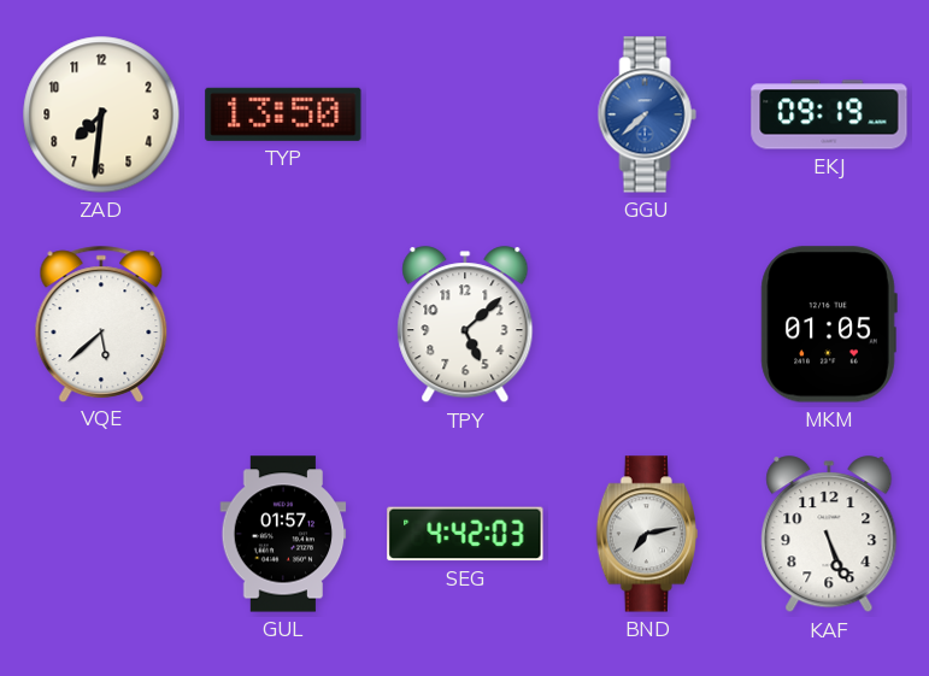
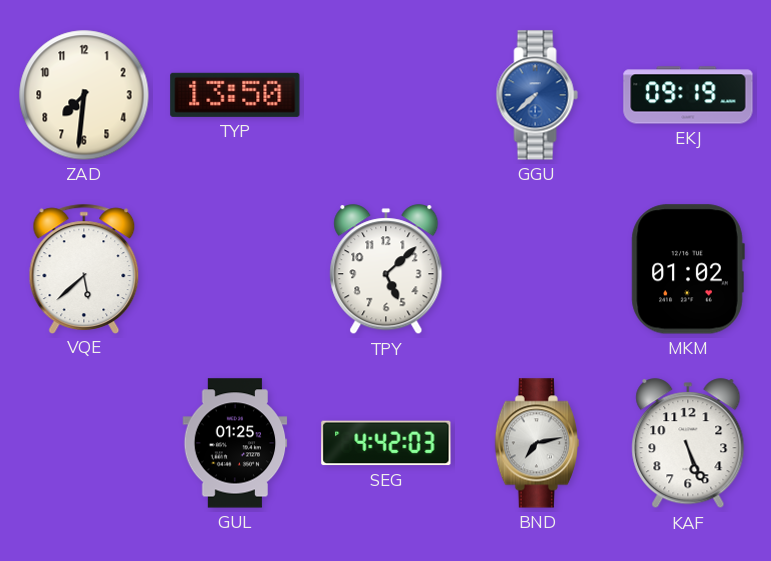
MKM: 01:05 -> 01:02 (688, 269)
GUL: 01:57 -> 01:25 (235, 443)
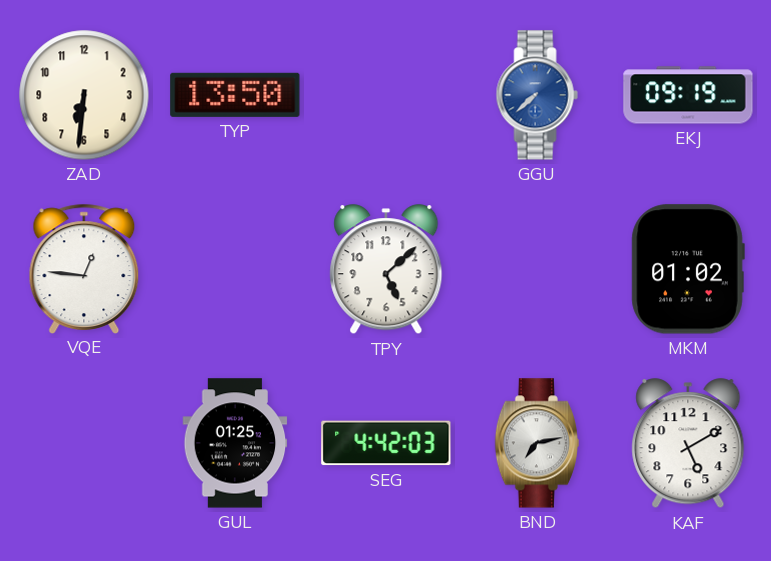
ZAD: 7:31 -> 6:31 (84, 95)
VQE: 5:38 -> 12:46 (84, 268)
KAF: 5:26 -> 5:10 (688, 444)
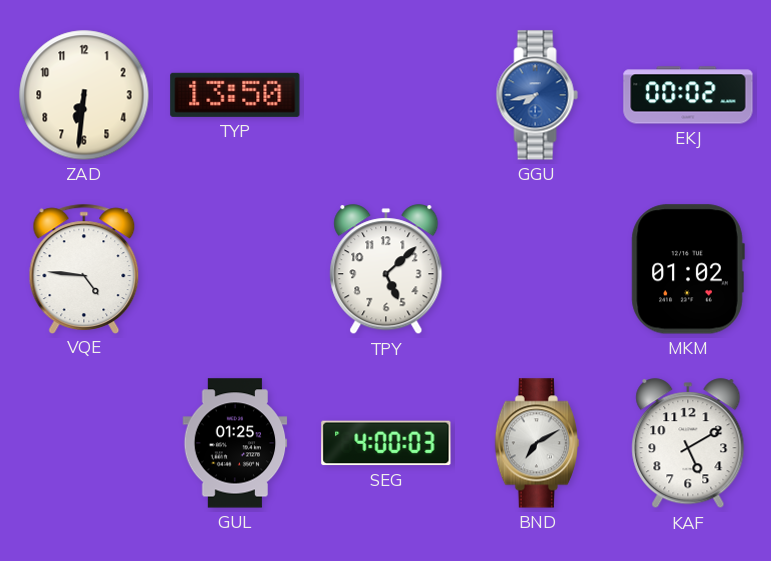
GGU: 7:38 -> 7:43 (537, 95)
EKJ: 09:19 -> 00:02 (688, 95)
VQE: 12:46 -> 4:46 (84, 268)
SEG: 4:42 -> 4:00 (386, 443)
BND: 7:13 -> 7:10 (537, 443)
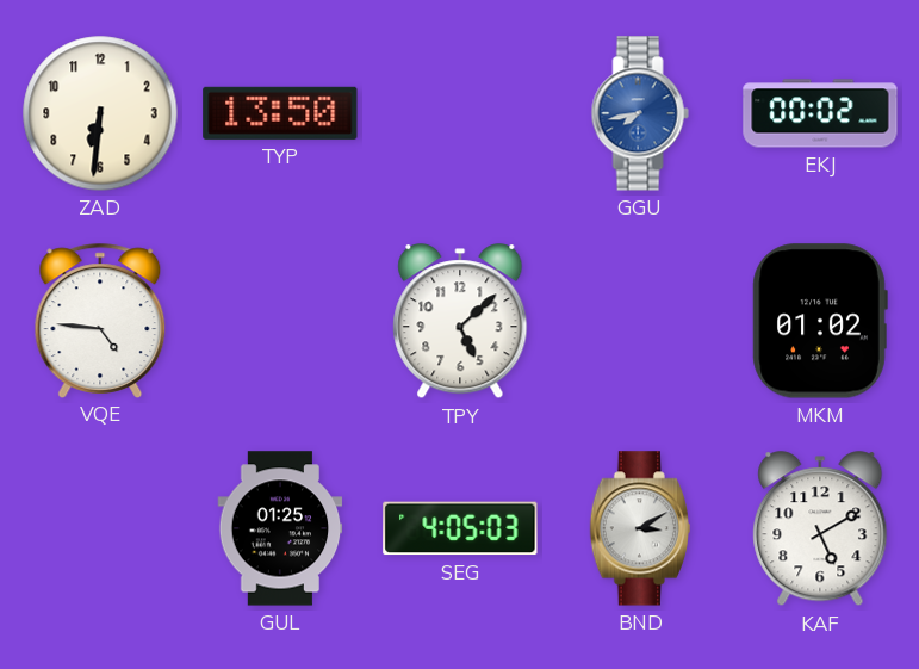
SEG: 4:00 -> 4:05 (460, 528)
BND: 7:10 -> 3:10 (640, 528)
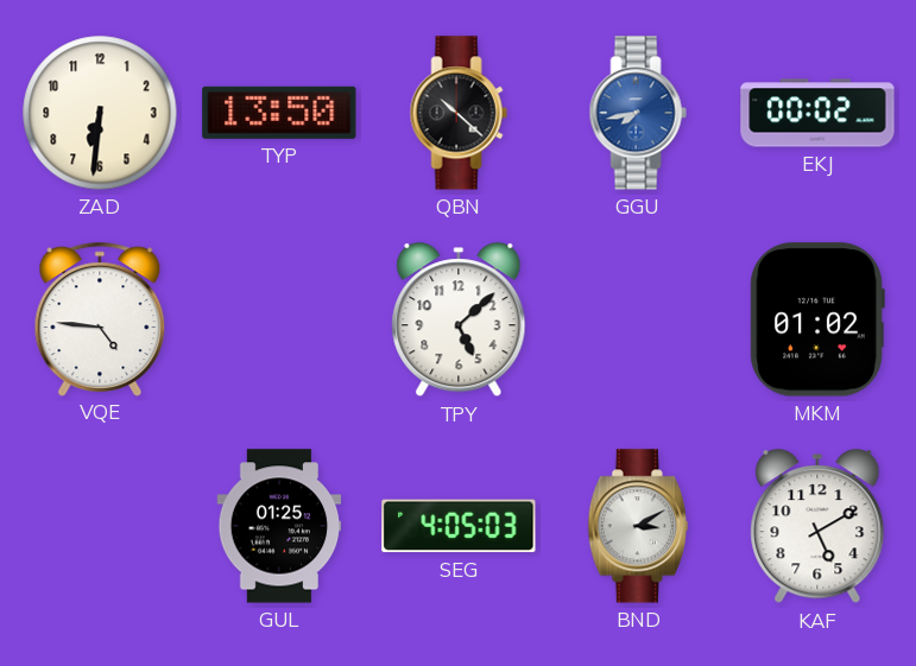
QBN: none -> 10:22 (459, 113)
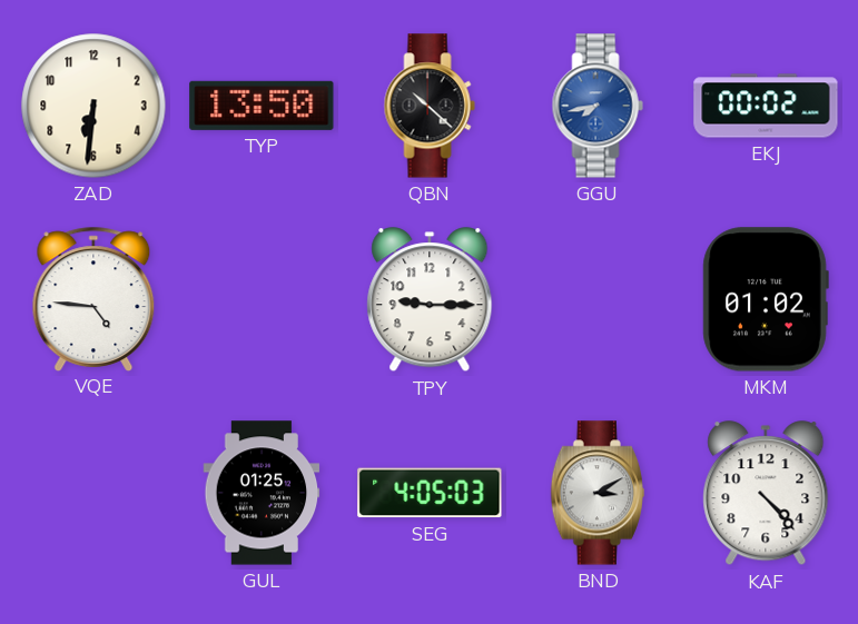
TPY: 5:08 -> 9:15 (430, 300)
KAF: 5:10 -> 4:23 (766, 494)
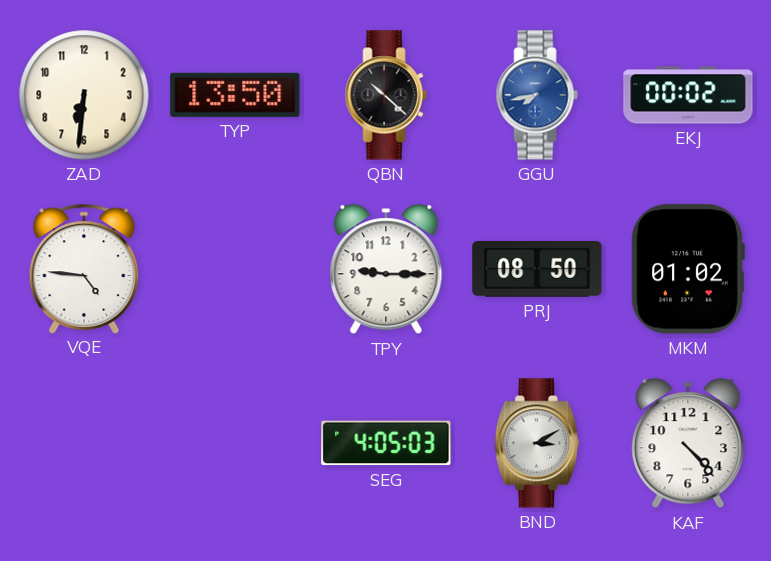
PRJ: none -> 08:50 (537, 270)
GUL: 01:25 -> none (262, 493)
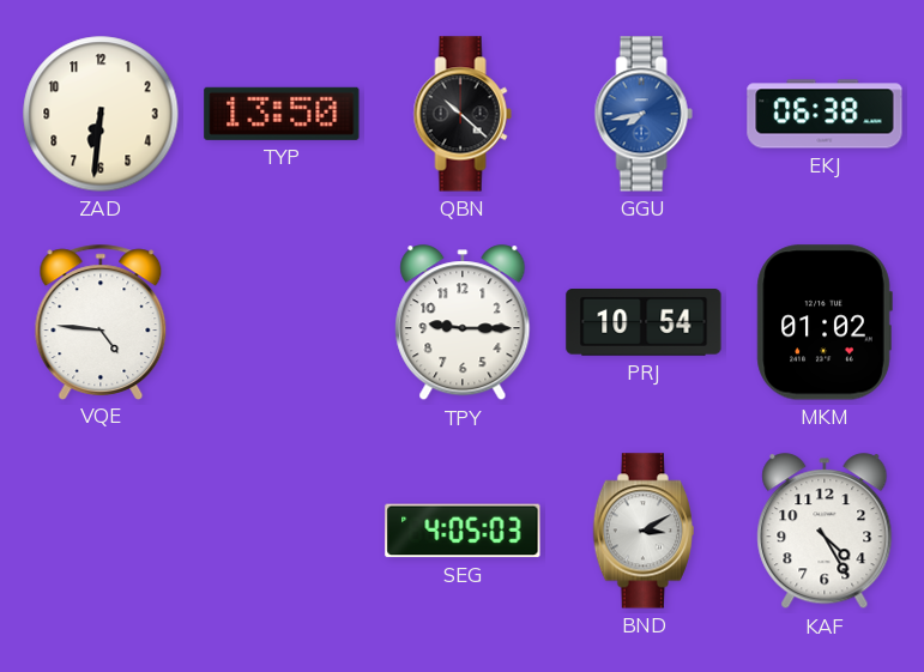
EKJ: 00:02 -> 06:38 (825, 114)
PRJ: 08:50 -> 10:54 (644, 323)
KAF: 4:23 -> 4:25 (825, 532)
